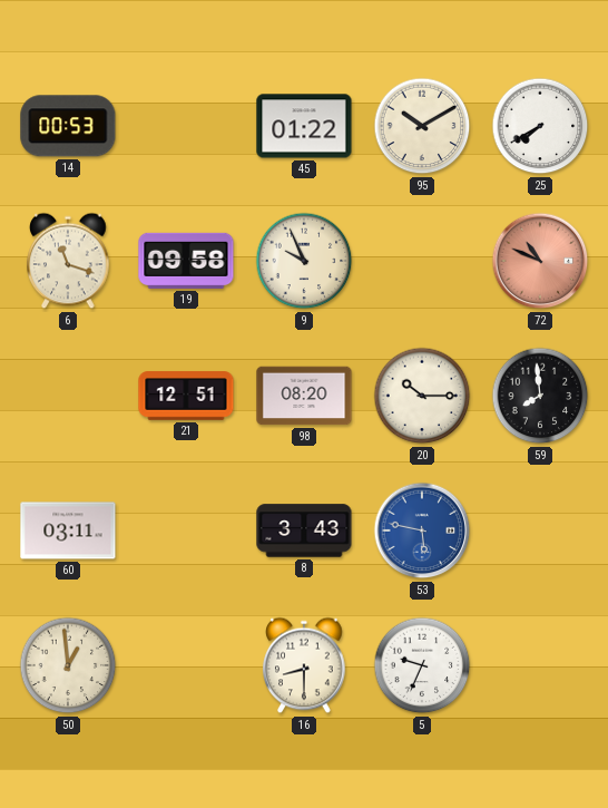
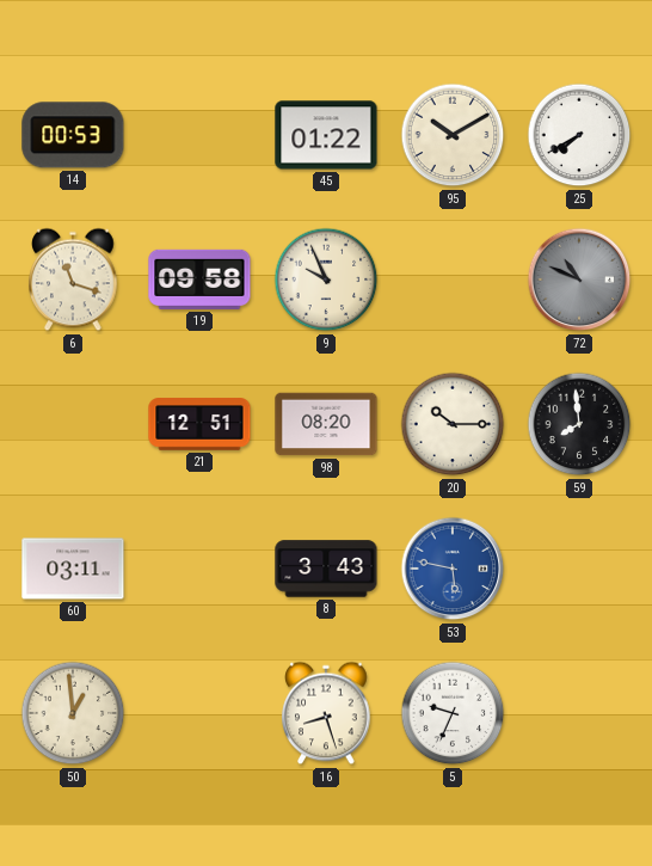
72 dial: salmon -> grey (579, 280)
16: 8:30 -> 8:27 (326, 713)
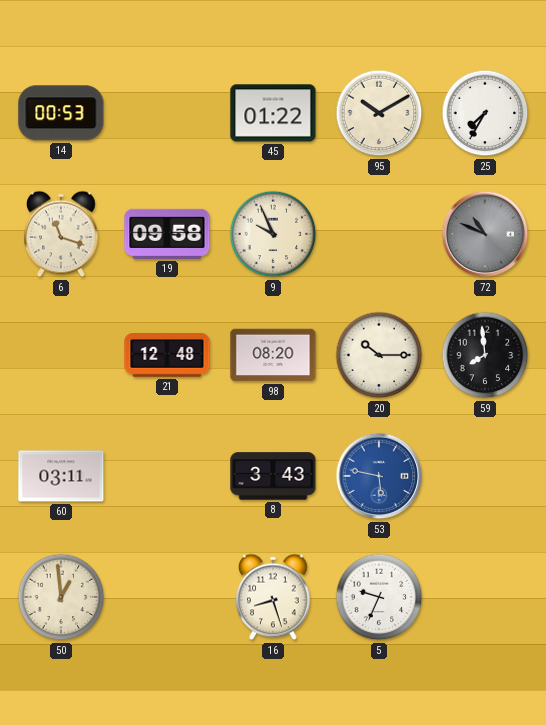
25: 7:40 -> 7:35 (485, 113)
21: 12:51 -> 12:48 (167, 355)
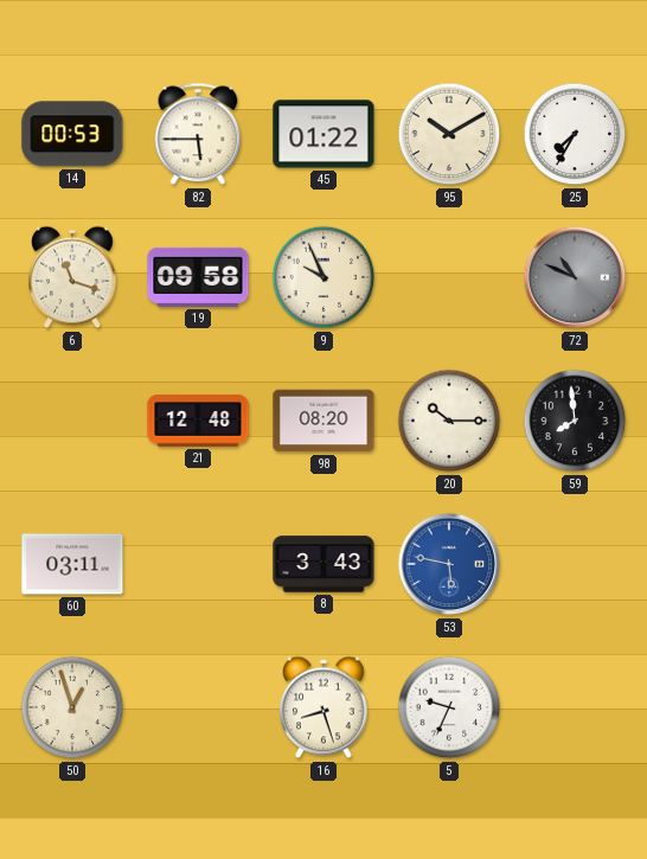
82: none -> 5:45 (198, 134)
50: 12:59 -> 12:57 (72, 707)
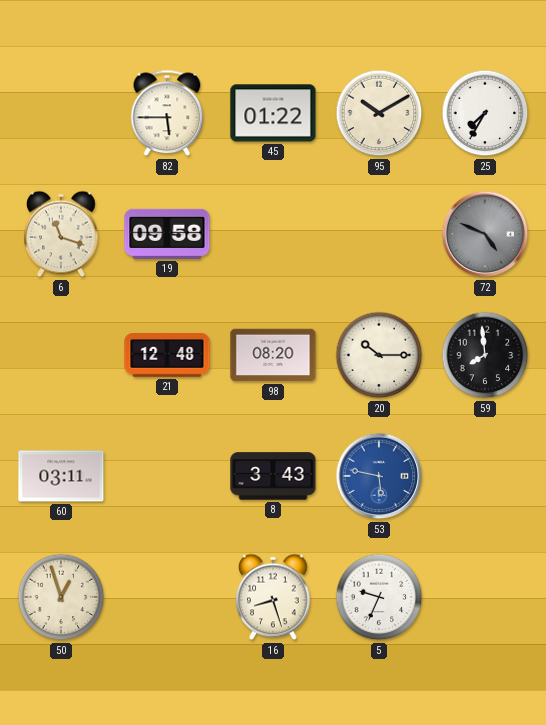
14: 00:53 -> none (72, 134)
9: 9:56 -> none (323, 277)
72: 10:49 -> 4:49 (485, 234)
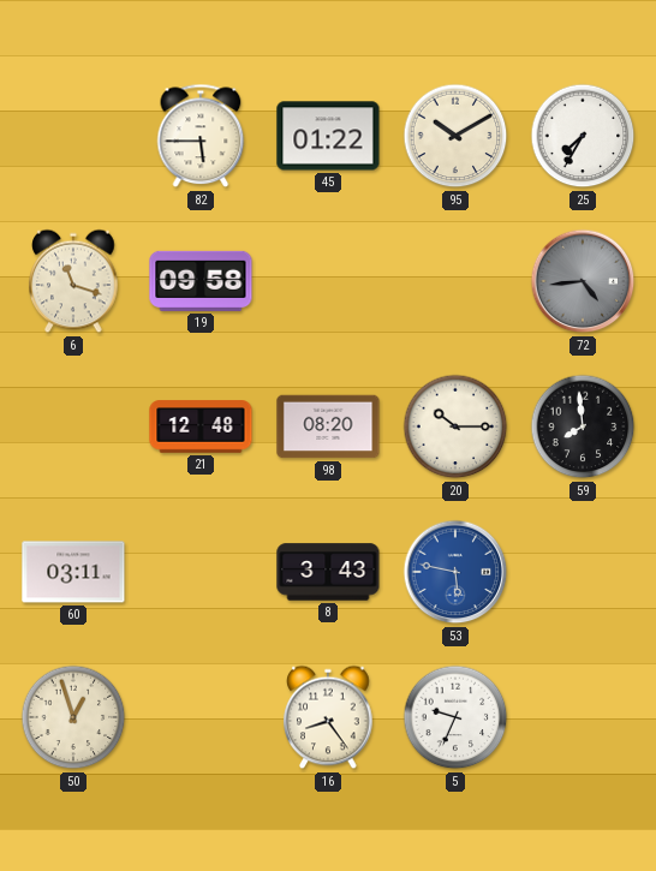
72: 4:49 -> 4:44 (583, 281)
16: 8:27 -> 8:24 (328, 717)
